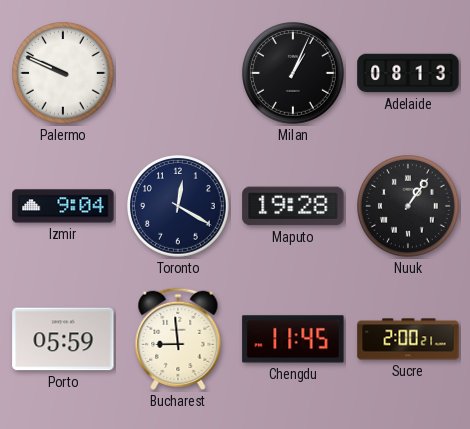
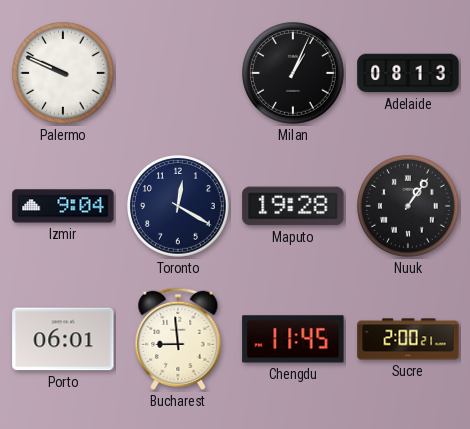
Porto: 05:59 -> 06:01 (63, 339)
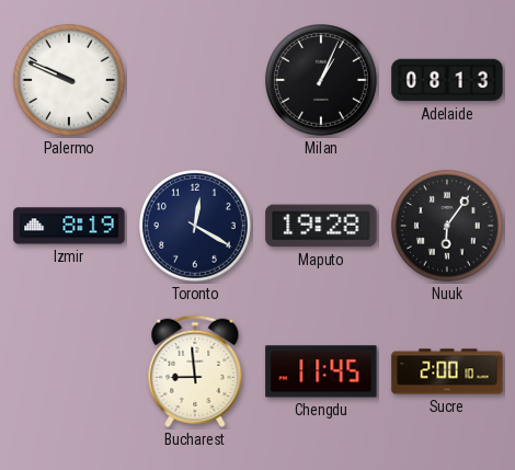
Izmir: 9:04 -> 8:19 (69, 226)
Nuuk: 1:06 -> 6:06 (448, 227)
Porto: 06:01 -> none (63, 339)
Sucre: 2:00:21 -> 2:00:10 (447, 371)
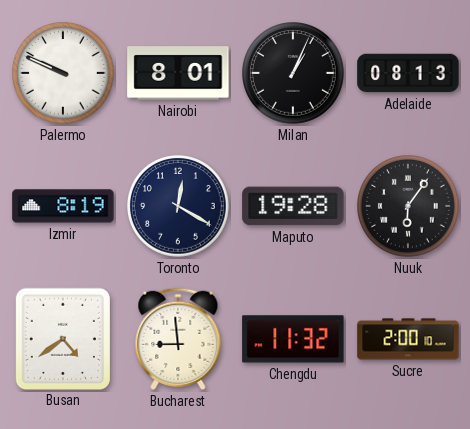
Nairobi: none -> 8:01 (178, 73)
Busan: none -> 4:39 (62, 338)
Chengdu: 11:45 -> 11:32 (293, 339)
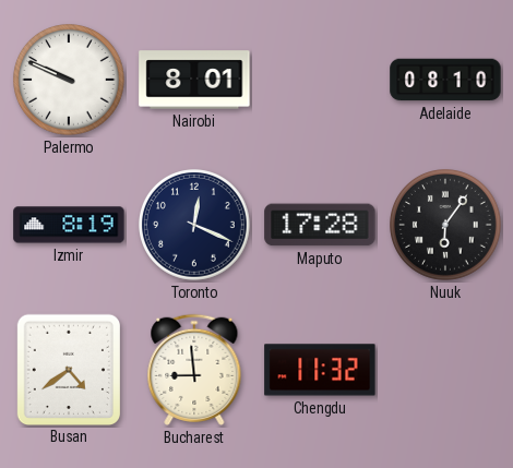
Milan: 1:04 -> none (294, 74)
Adelaide: 08:13 -> 08:10 (445, 80)
Toronto: 12:20 -> 12:19 (195, 226)
Maputo: 19:28 -> 17:28 (320, 225)
Sucre: 2:00 -> none (408, 339)
